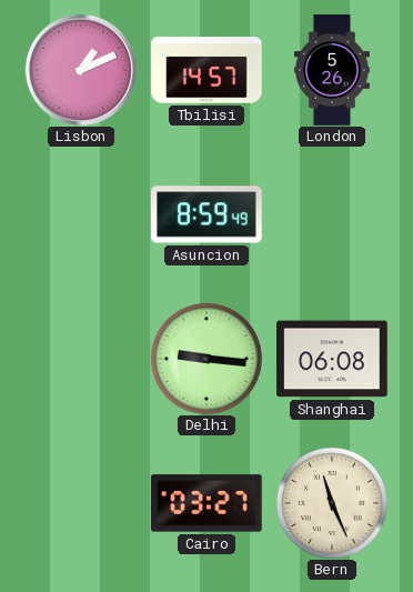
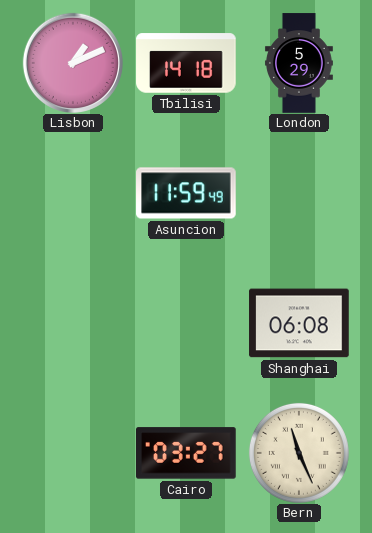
Tbilisi: 14:57 -> 14:18 (186, 63)
London: 5:26 -> 5:29 (299, 63)
Asuncion: 8:59 -> 11:59 (186, 193)
Delhi: 9:16 -> none (206, 359)
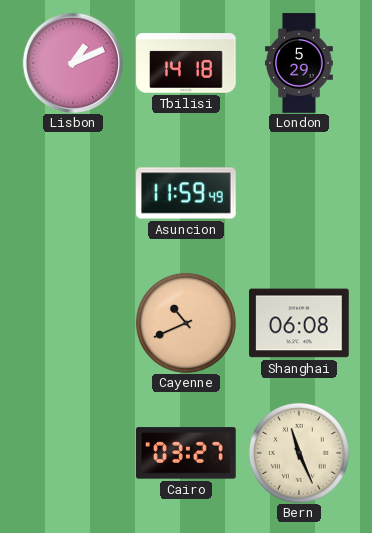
Cayenne: none -> 10:41 (186, 323)
